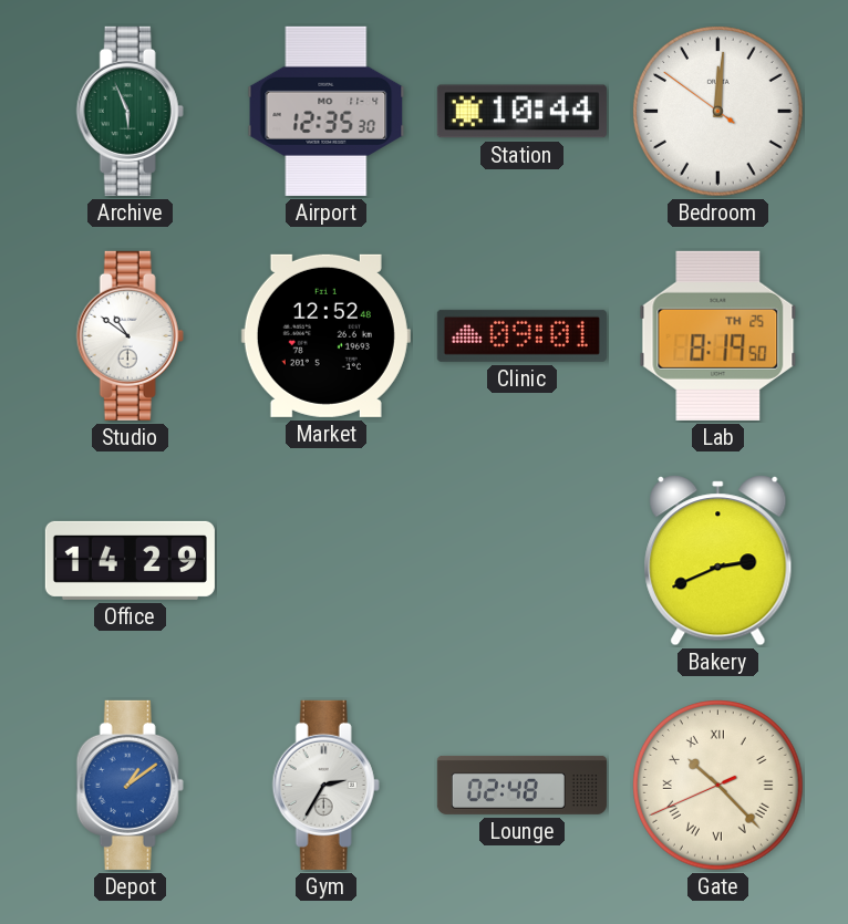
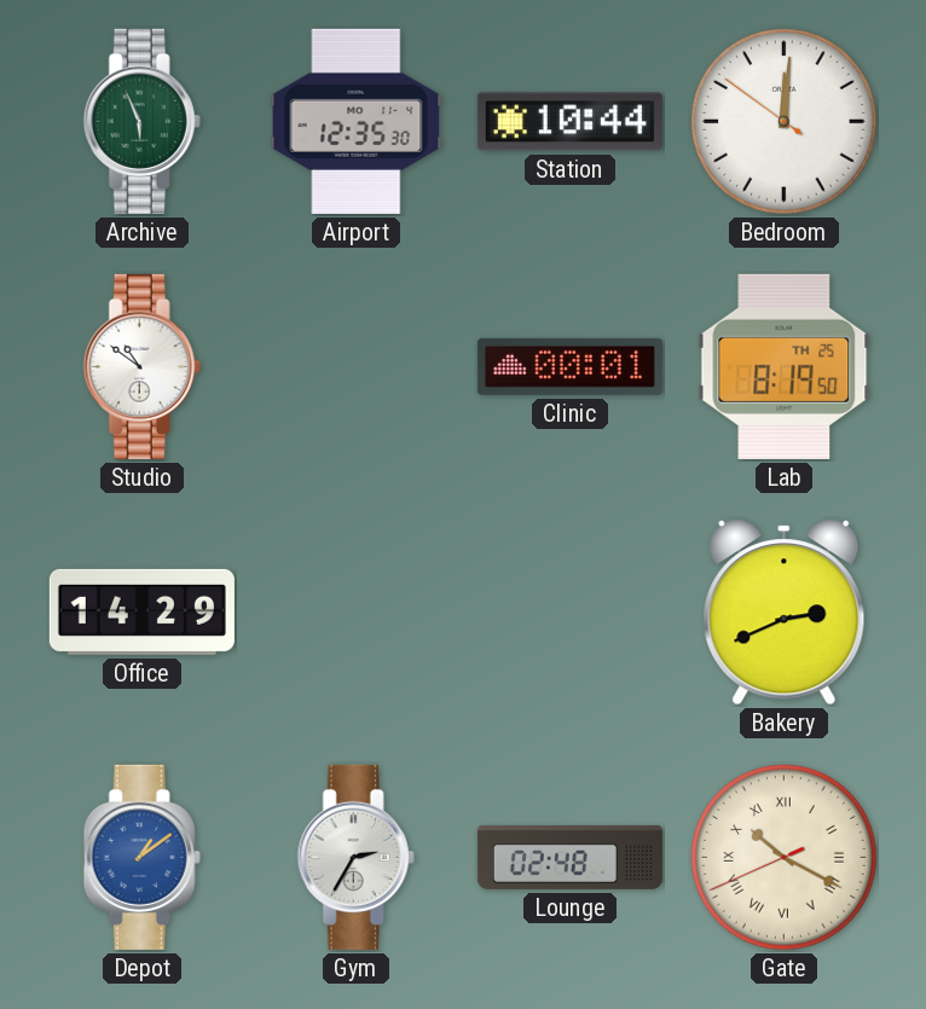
Market: 12:52 -> none (325, 335)
Clinic: 09:01 -> 00:01 (569, 366)
Gate: 10:22 -> 10:19 (785, 858)
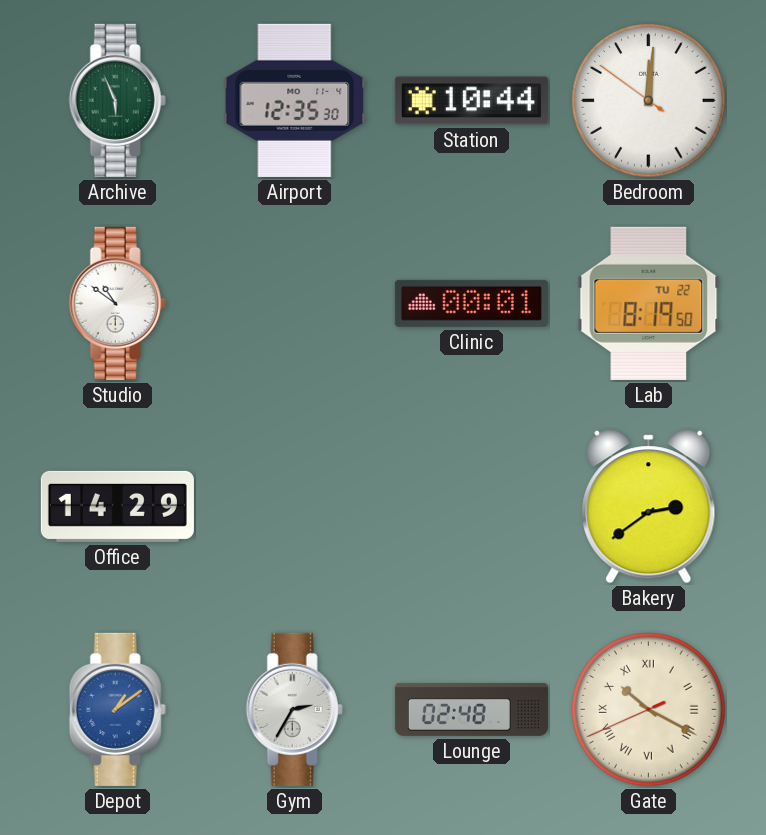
Lab date: TH 25 -> TU 22 (649, 303)
Bakery: 2:41 -> 2:39 (649, 507)
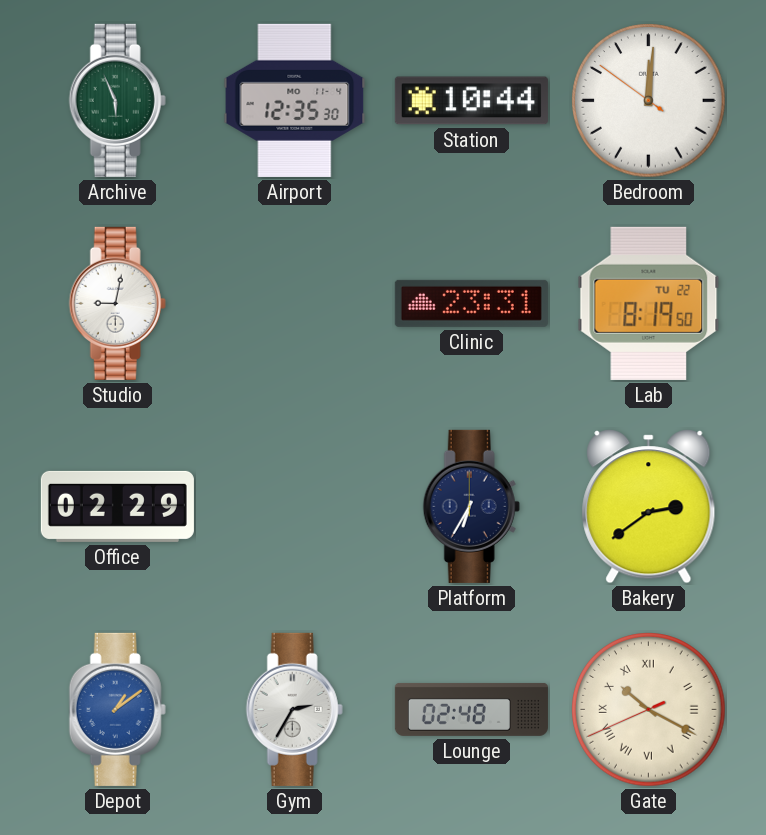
Studio: 10:51 -> 9:02 (117, 303)
Clinic: 00:01 -> 23:31 (471, 303)
Office: 14:29 -> 02:29 (117, 506)
Platform: none -> 6:35 (471, 506)
